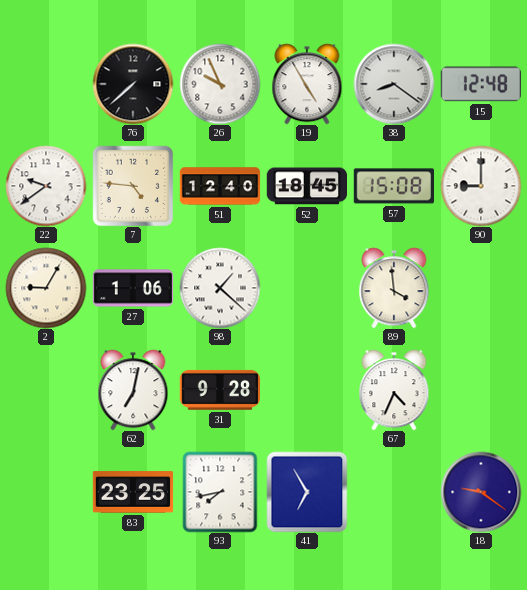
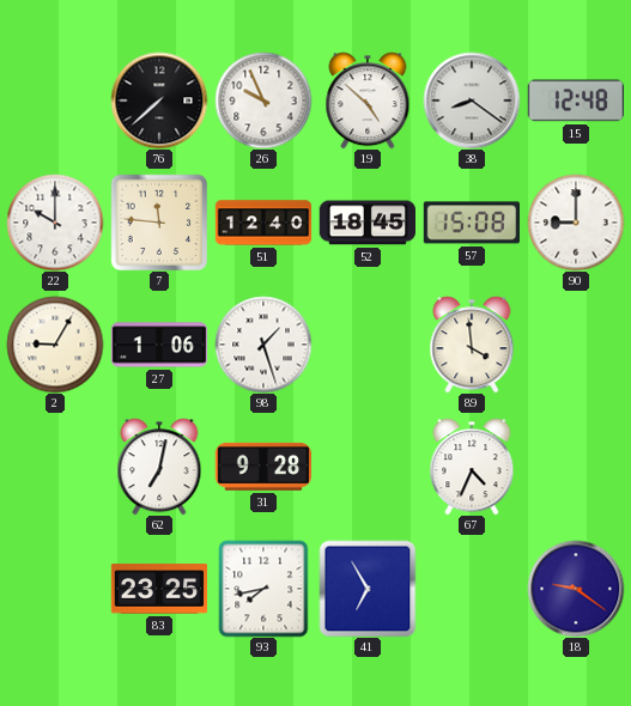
19: 4:55 -> 4:52 (368, 101)
22: 9:39 -> 10:00 (55, 223)
7: 4:46 -> 11:46 (159, 223)
98: 1:22 -> 1:27 (263, 345)
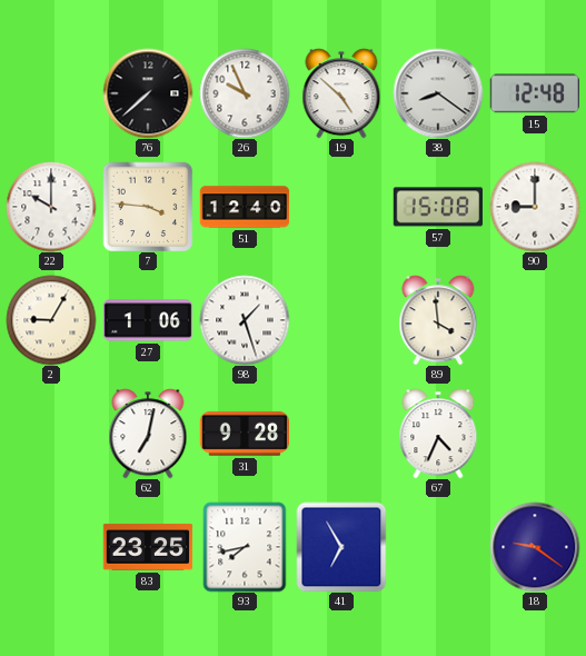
7: 11:46 -> 3:46 (148, 207)
52: 18:45 -> none (366, 223)
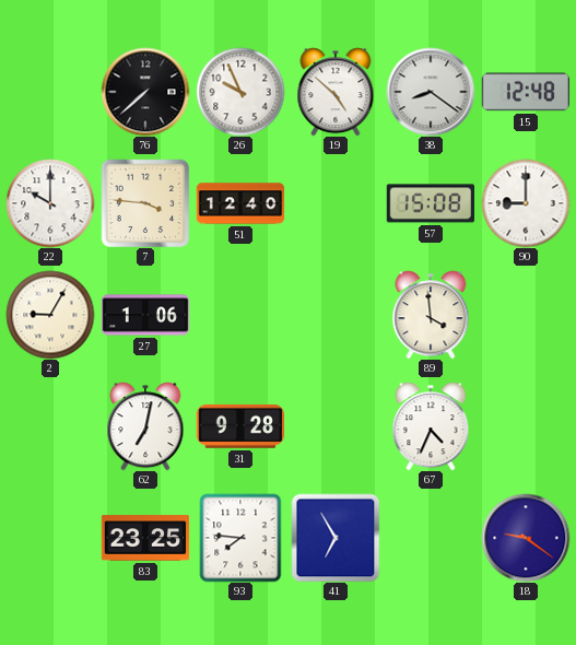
98: 1:27 -> none (245, 320)
93: 7:43 -> 7:46 (240, 538)
